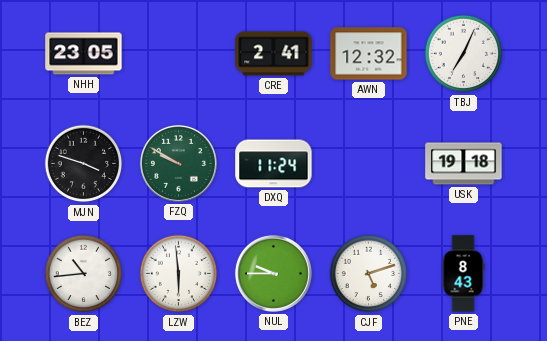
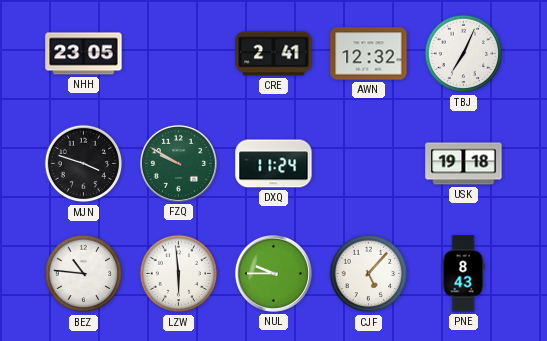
BEZ: 10:44 -> 10:46 (84, 274)
CJF: 5:12 -> 5:07 (369, 274)
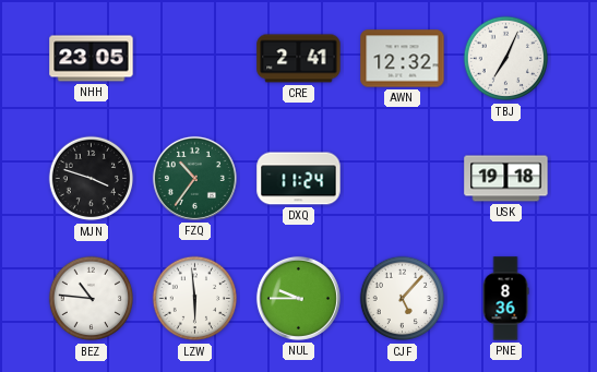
FZQ: 9:50 -> 10:36 (194, 178)
PNE: 8:43 -> 8:36 (505, 299)
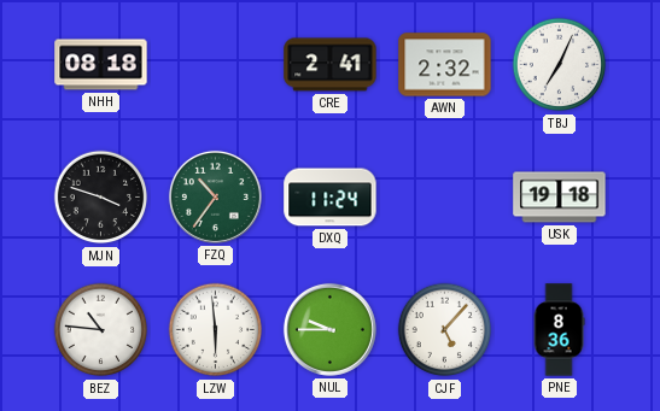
NHH: 23:05 -> 08:18 (101, 65)
AWN: 12:32 -> 2:32 (445, 65)
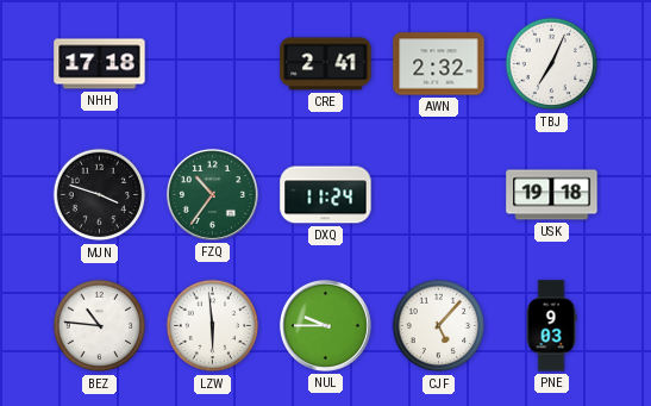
NHH: 08:18 -> 17:18 (100, 64)
PNE: 8:36 -> 9:03 (551, 326)
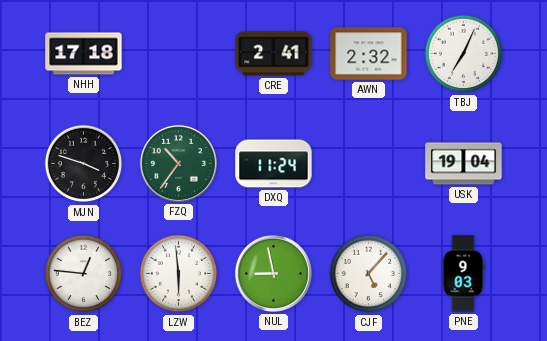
USK: 19:18 -> 19:04 (464, 164)
BEZ: 10:46 -> 12:46 (84, 274)
NUL: 9:45 -> 8:58 (273, 273)
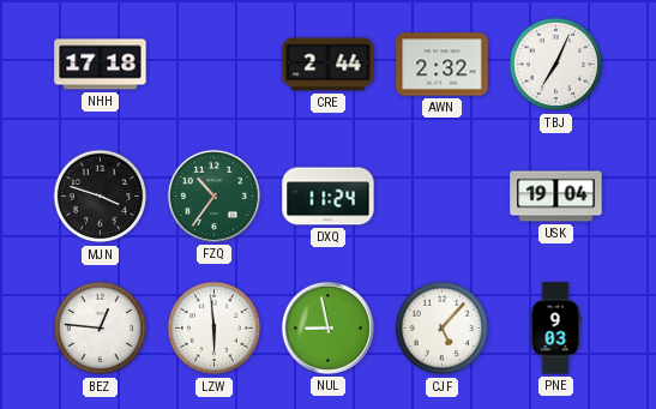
CRE: 2:41 -> 2:44 (329, 65)
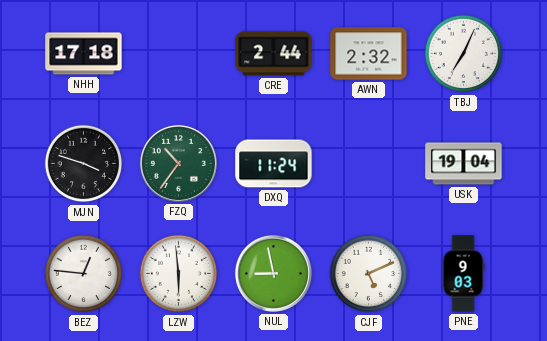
CJF: 5:07 -> 5:11 (369, 274)
